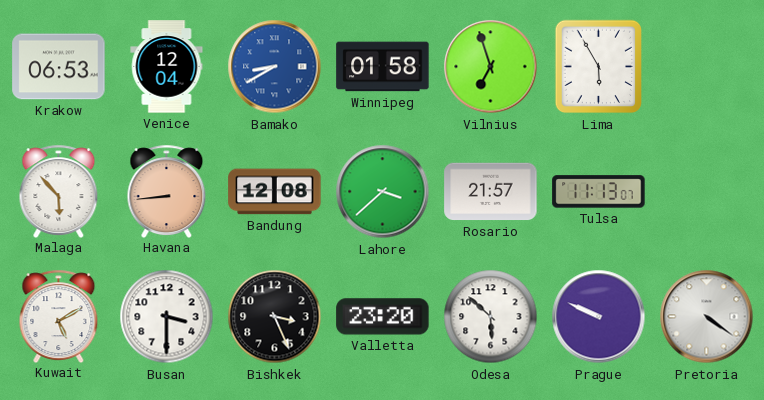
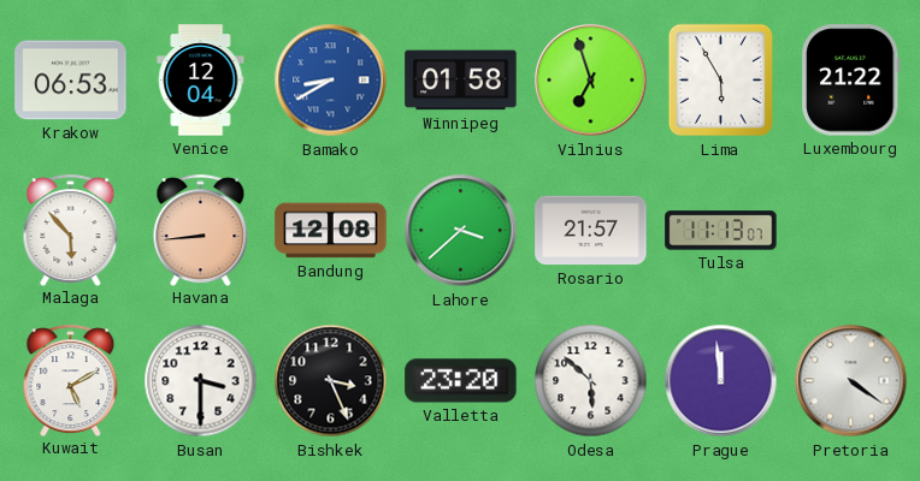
Luxembourg: none -> 21:22 (851, 81)
Prague: 9:49 -> 11:59 (721, 381)
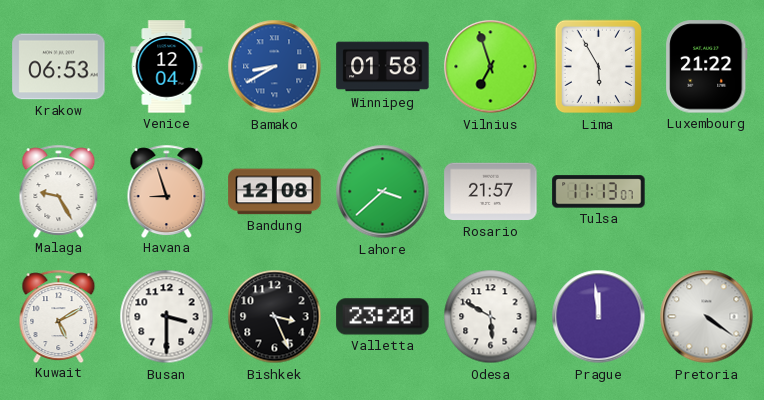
Malaga: 5:53 -> 9:25 (59, 191)
Havana: 8:44 -> 8:57 (167, 191)
Odesa: 5:52 -> 5:50 (491, 317)
